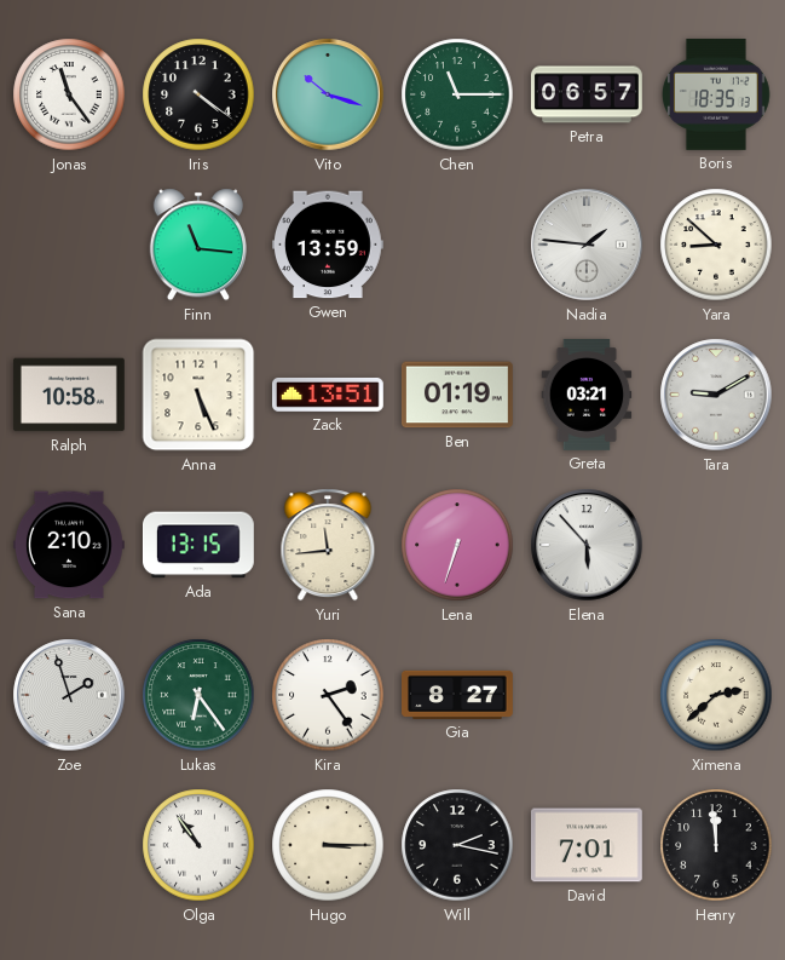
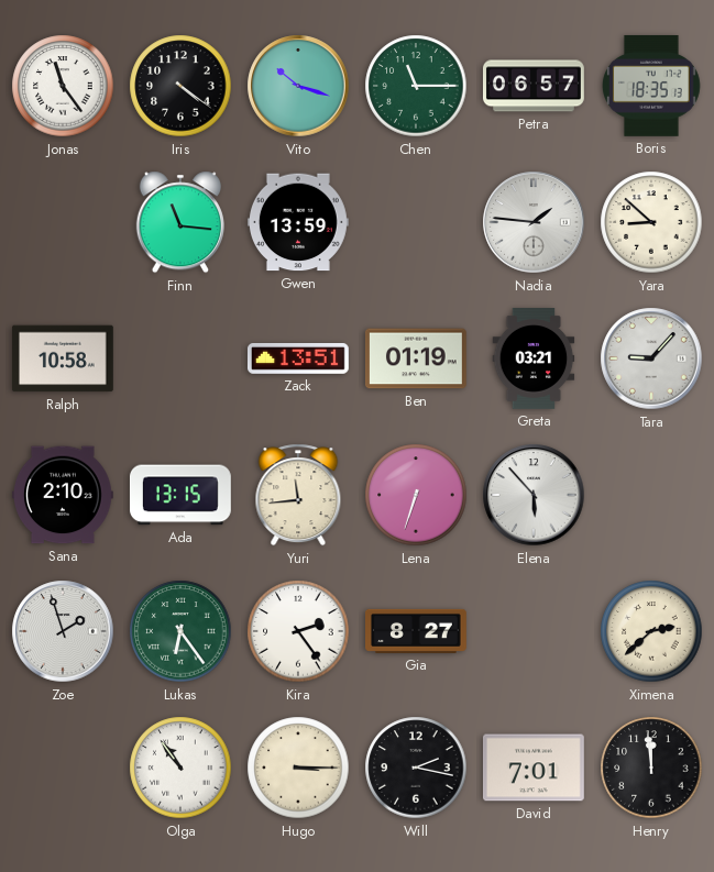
Anna: 5:26 -> none (198, 395)
Tara: 9:10 -> 9:07 (651, 358)
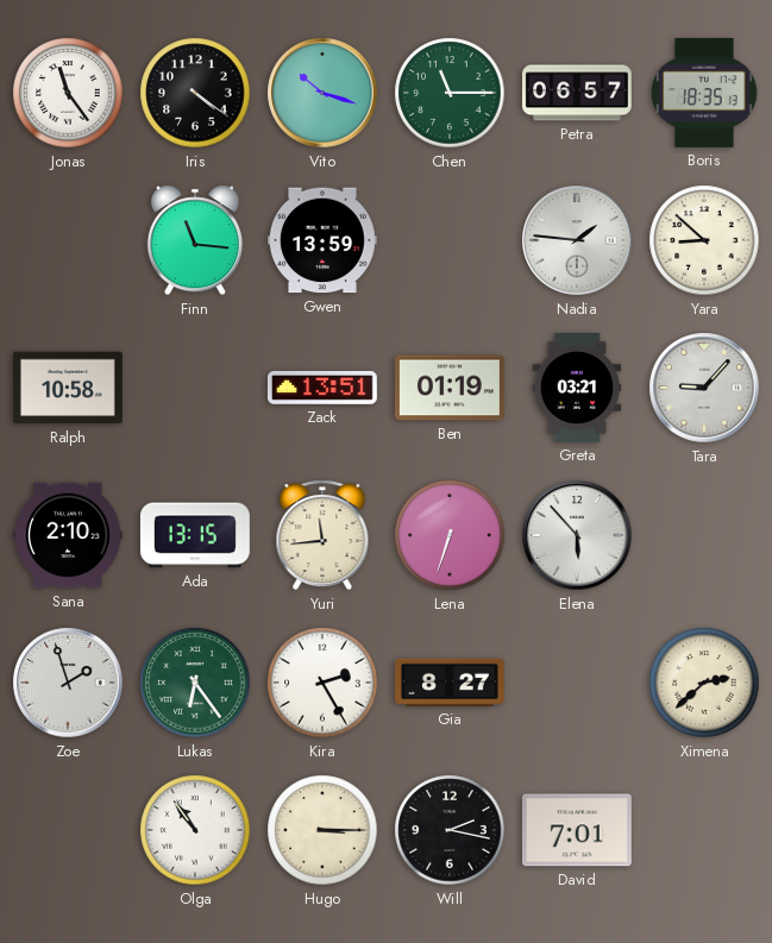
Kira: 2:24 -> 2:25 (322, 683)
Henry: 11:59 -> none (651, 768)
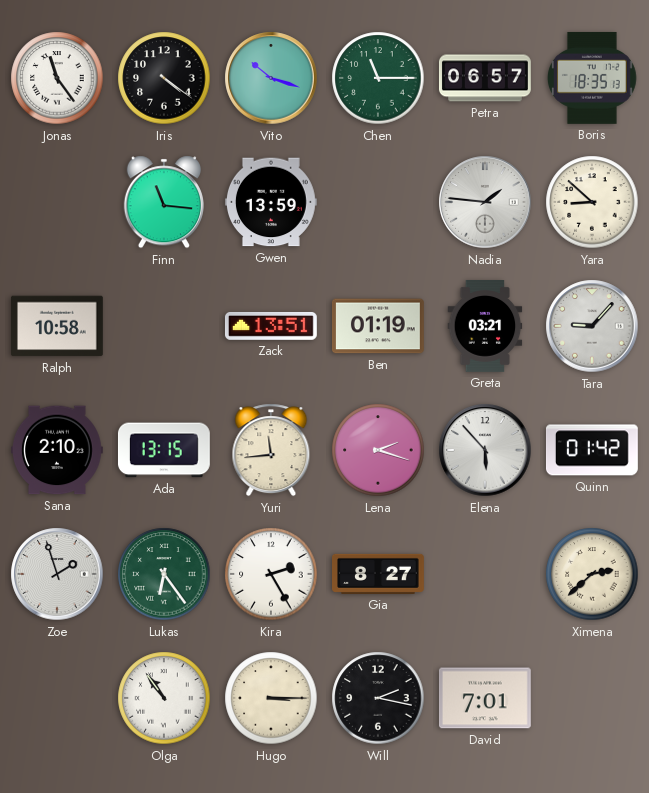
Lena: 6:33 -> 2:18 (378, 450)
Quinn: none -> 01:42 (592, 450)
